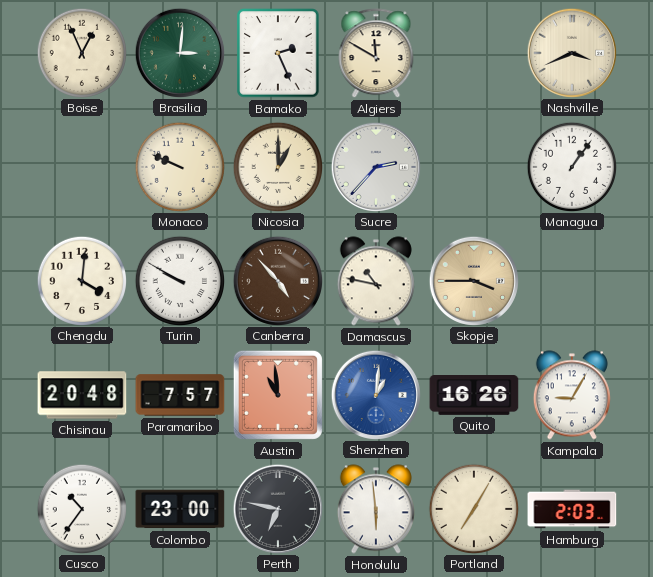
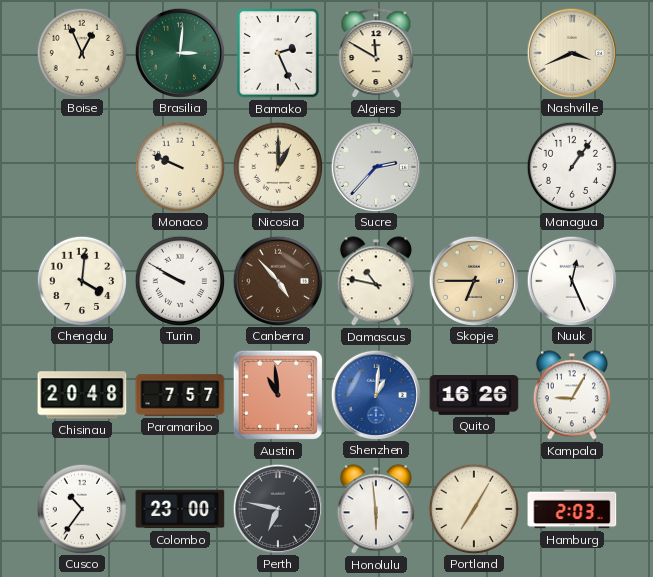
Skopje: 3:45 -> 6:45 (473, 280)
Nuuk: none -> 12:26 (571, 280)
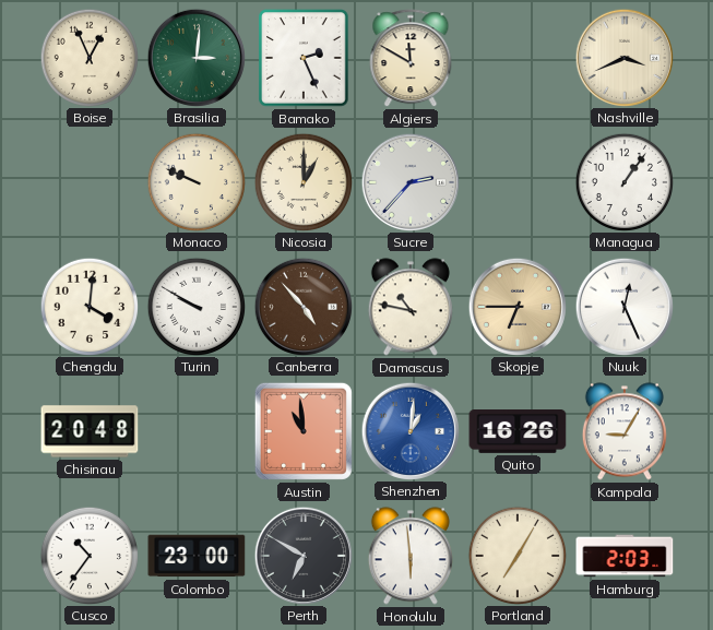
Paramaribo: 7:57 -> none (180, 395)
Perth: 6:47 -> 6:50 (302, 555)
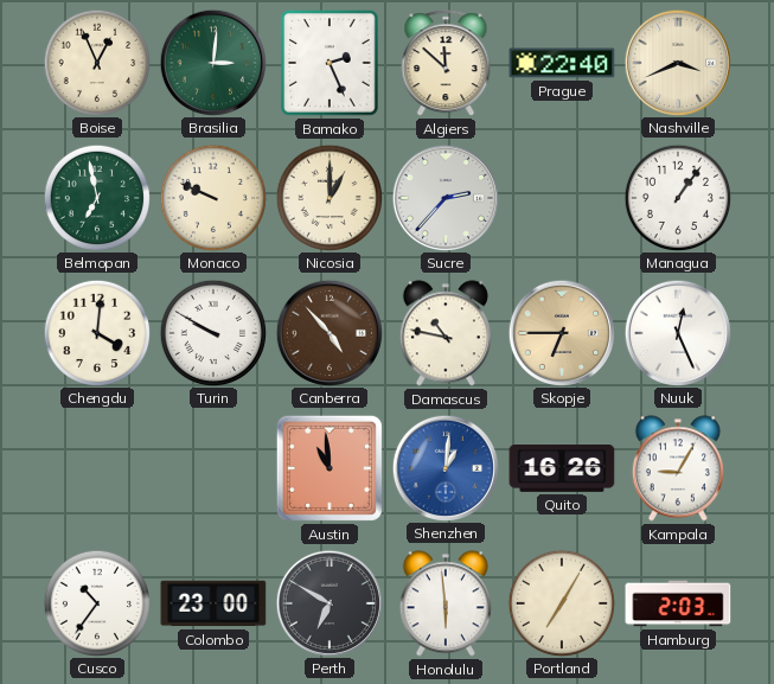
Algiers: 11:50 -> 11:52 (446, 64)
Prague: none -> 22:40 (562, 63)
Belmopan: none -> 6:58 (96, 197)
Chisinau: 20:48 -> none (90, 431)
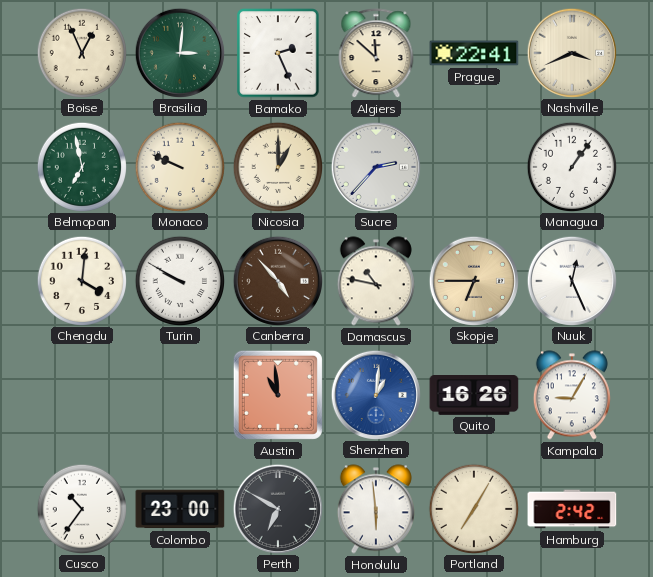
Prague: 22:40 -> 22:41 (474, 53)
Hamburg: 2:03 -> 2:42 (572, 509)
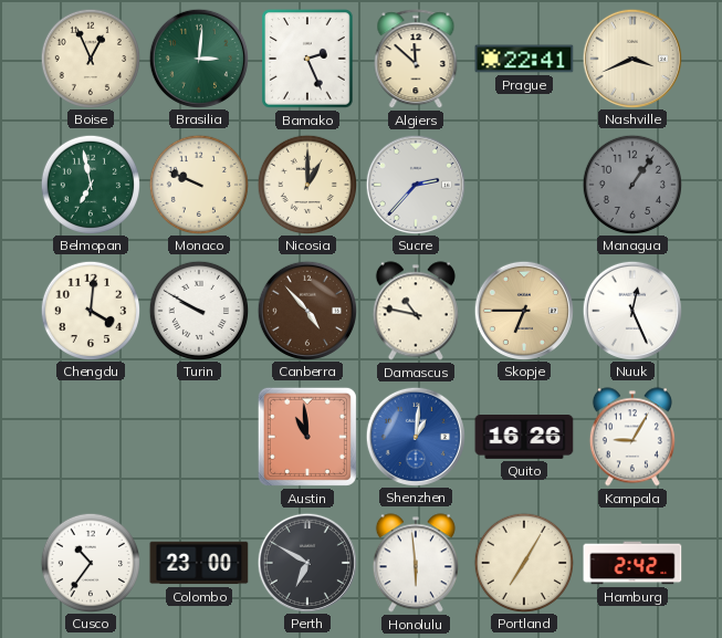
Managua dial: white -> grey (631, 184)
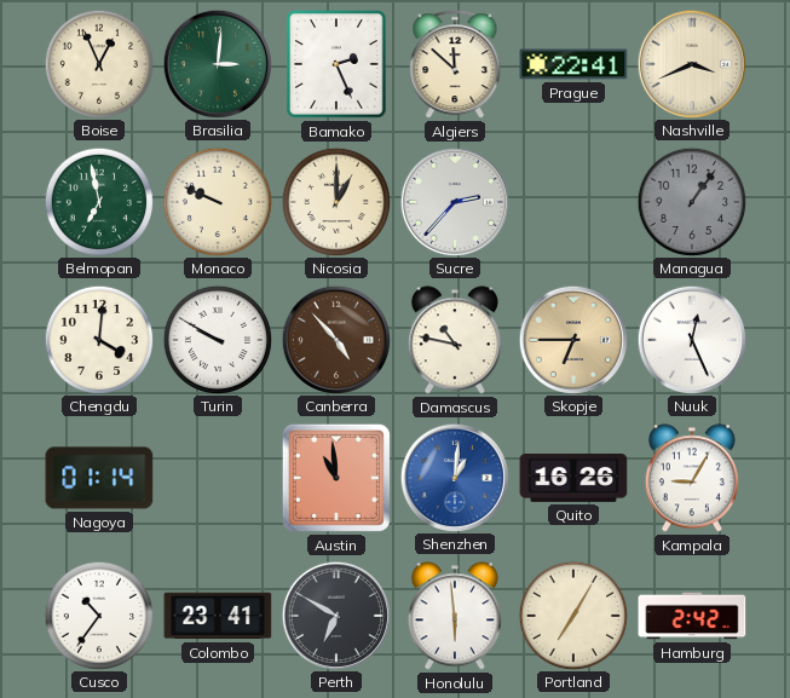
Nagoya: none -> 01:14 (99, 478)
Colombo: 23:00 -> 23:41 (218, 616)
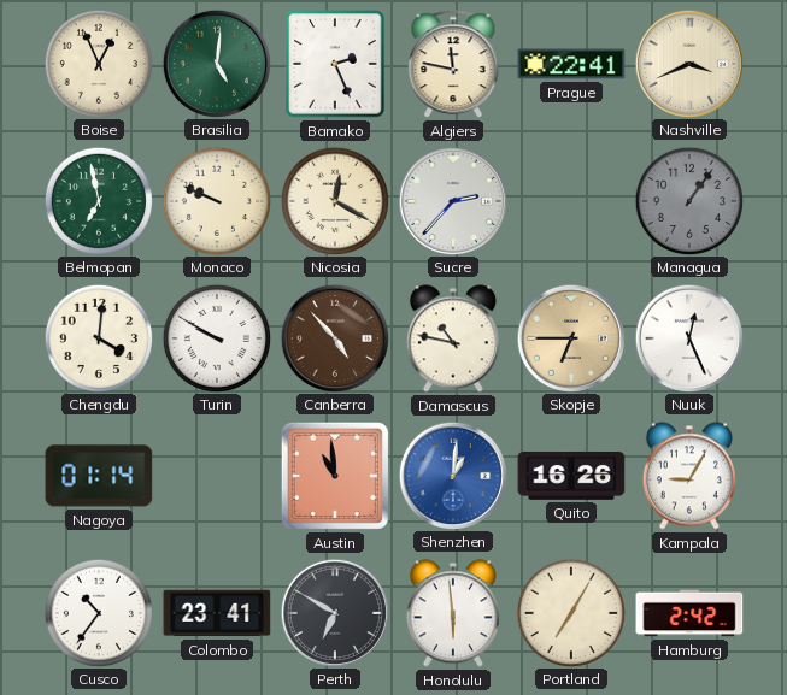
Brasilia: 3:01 -> 5:01 (216, 63)
Algiers: 11:52 -> 11:47 (453, 65)
Nicosia: 1:00 -> 12:20 (334, 200)
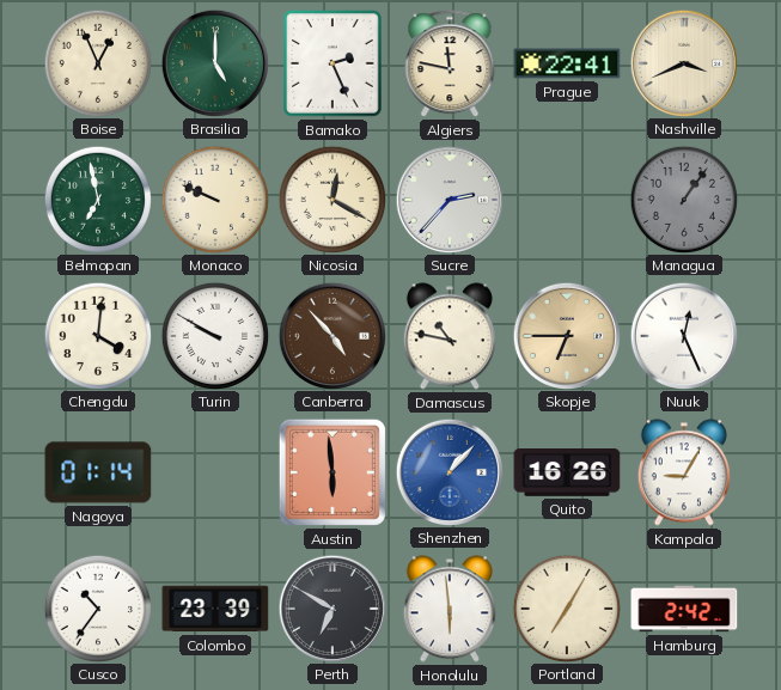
Brasilia: 5:01 -> 5:00 (214, 62)
Austin: 10:59 -> 5:59 (332, 472)
Shenzhen: 1:01 -> 1:07 (449, 471)
Colombo: 23:41 -> 23:39 (215, 609)
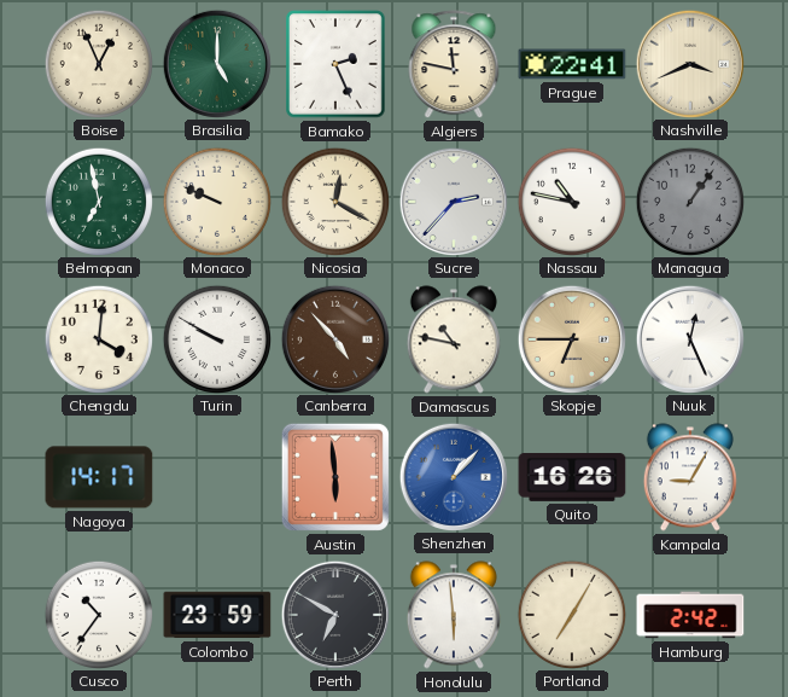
Nassau: none -> 10:47 (571, 201)
Nagoya: 01:14 -> 14:17 (99, 477)
Colombo: 23:39 -> 23:59 (217, 615)
